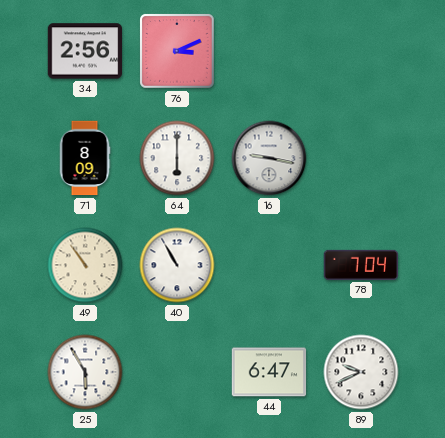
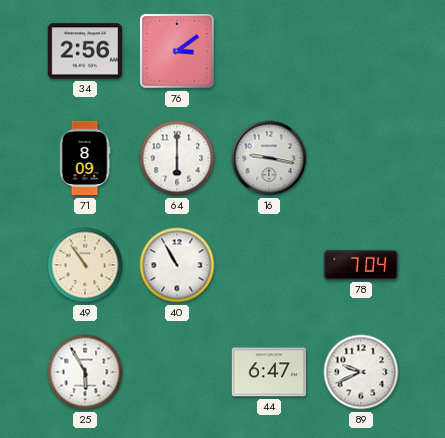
76: 3:11 -> 3:09 (177, 51)
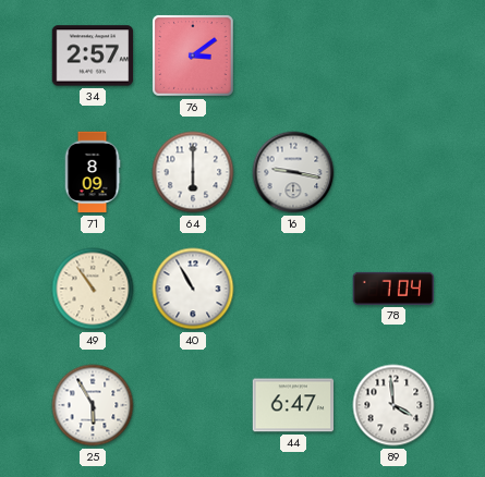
34: 2:56 -> 2:57 (93, 56)
89: 9:41 -> 3:59 (393, 405)
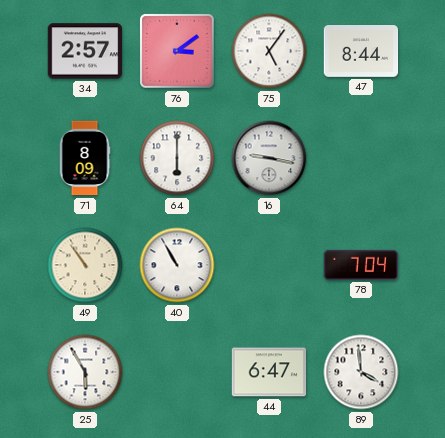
75: none -> 5:06 (269, 51)
47: none -> 8:44 (361, 52)
